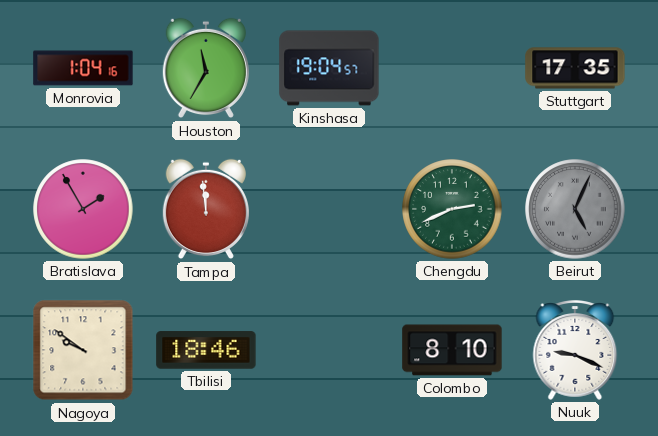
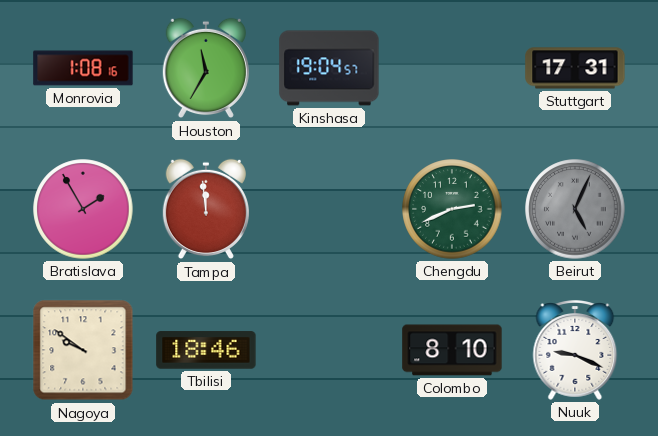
Monrovia: 1:04 -> 1:08 (83, 68)
Stuttgart: 17:35 -> 17:31 (575, 68)
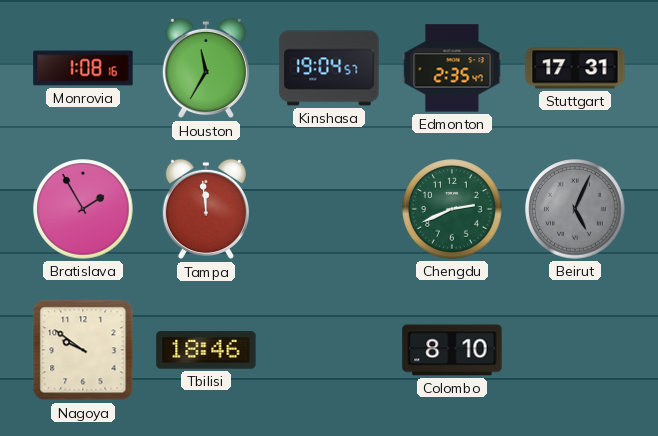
Edmonton: none -> 2:35 (452, 68)
Nuuk: 9:19 -> none (575, 350)
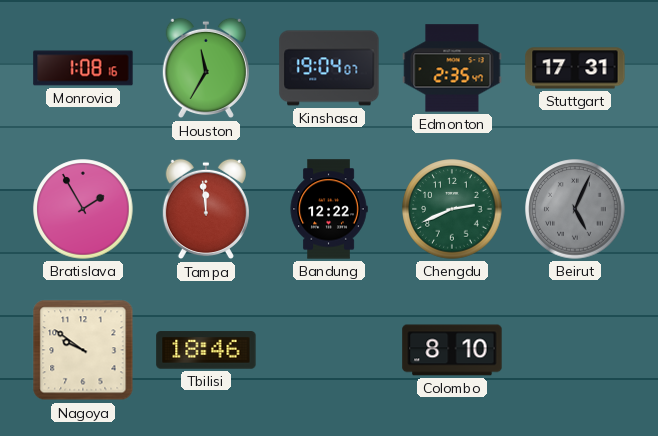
Kinshasa: 19:04:57 -> 19:04:07 (329, 68)
Bandung: none -> 12:22 (329, 209)
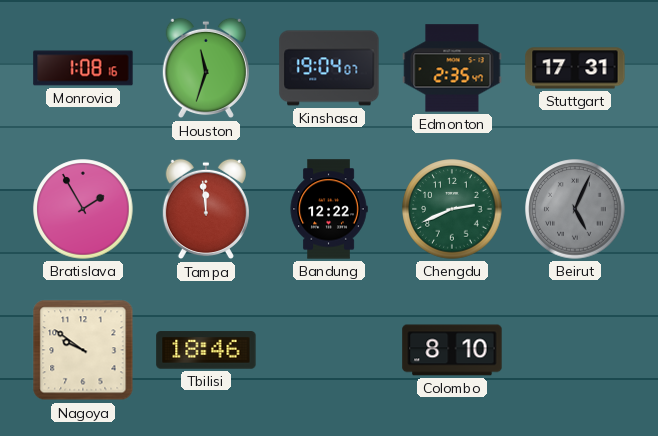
Houston: 11:35 -> 11:33 (206, 68)
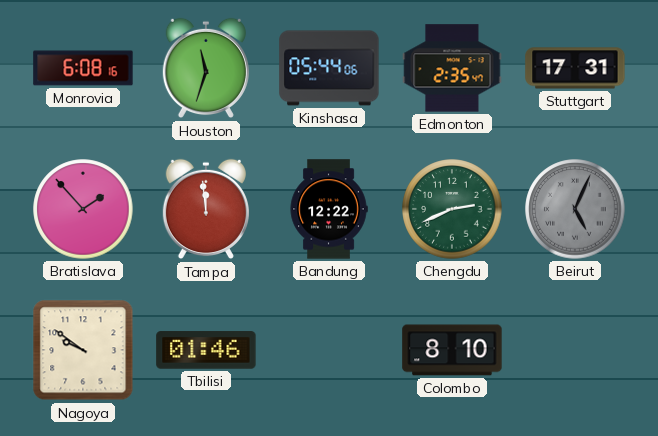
Monrovia: 1:08 -> 6:08 (83, 68)
Kinshasa: 19:04 -> 05:44 (329, 68)
Bratislava: 1:55 -> 1:53 (83, 209)
Tbilisi: 18:46 -> 01:46 (206, 350)
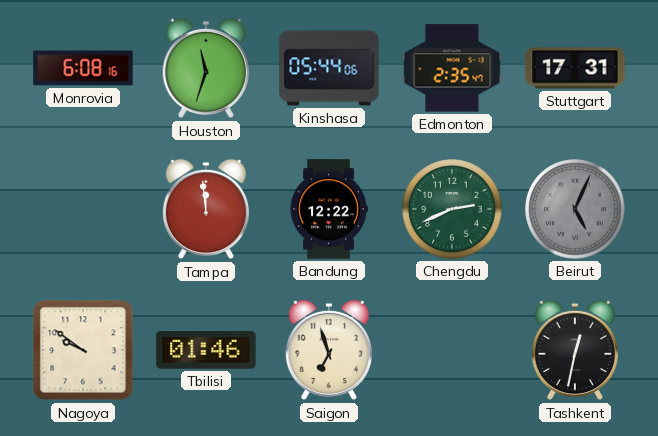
Bratislava: 1:53 -> none (83, 209)
Saigon: none -> 6:57 (329, 350)
Colombo: 8:10 -> none (452, 350)
Tashkent: none -> 12:32 (575, 350)
